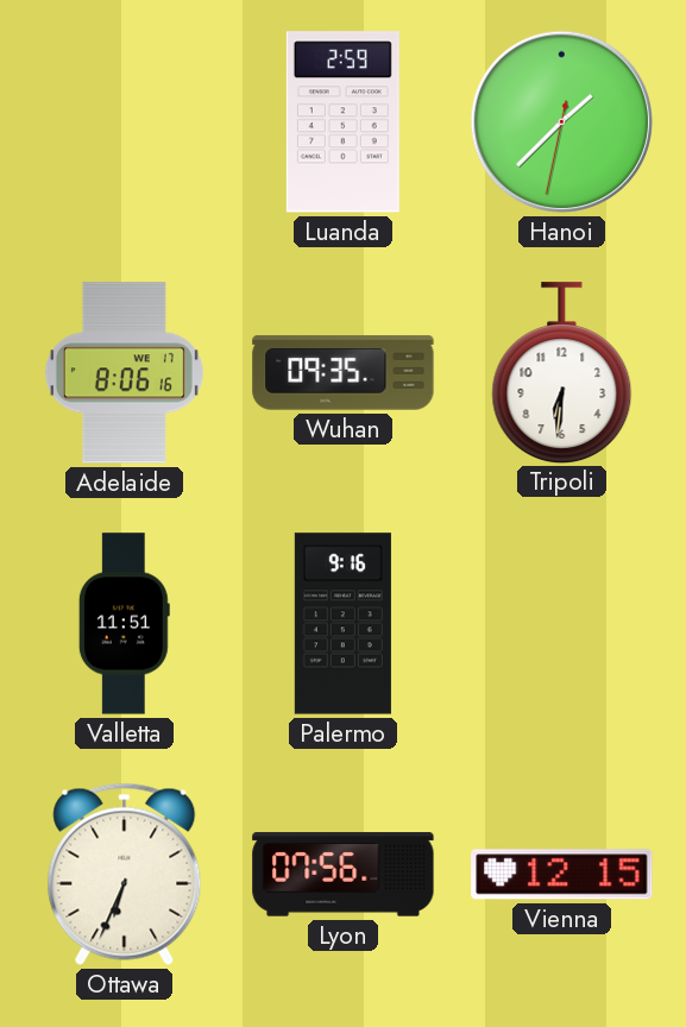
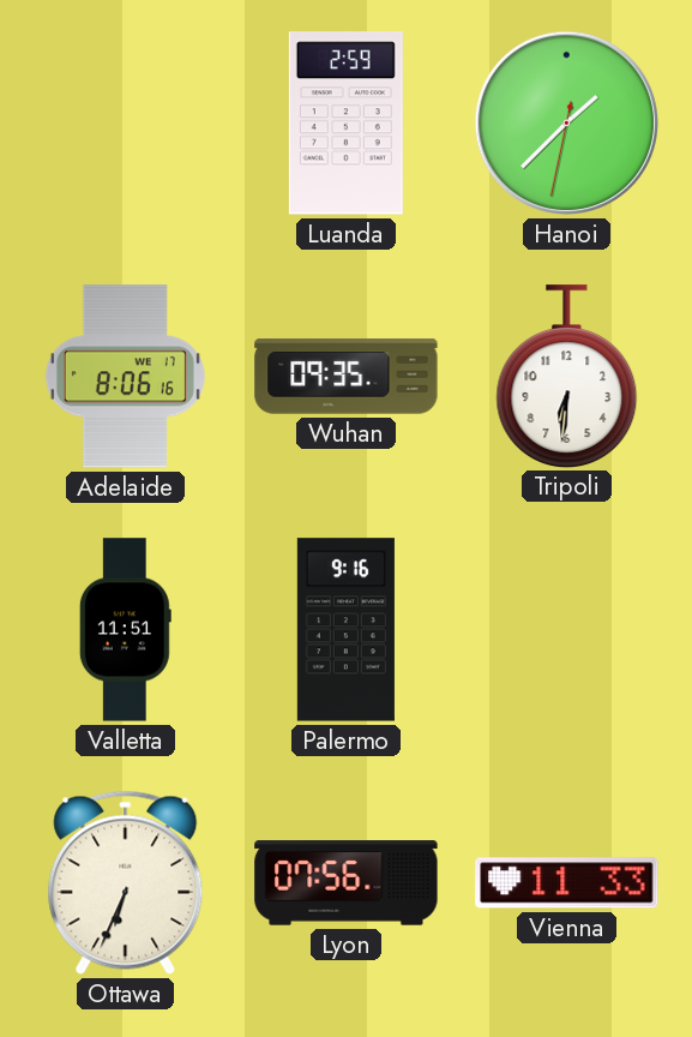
Vienna: 12:15 -> 11:33 (567, 883)
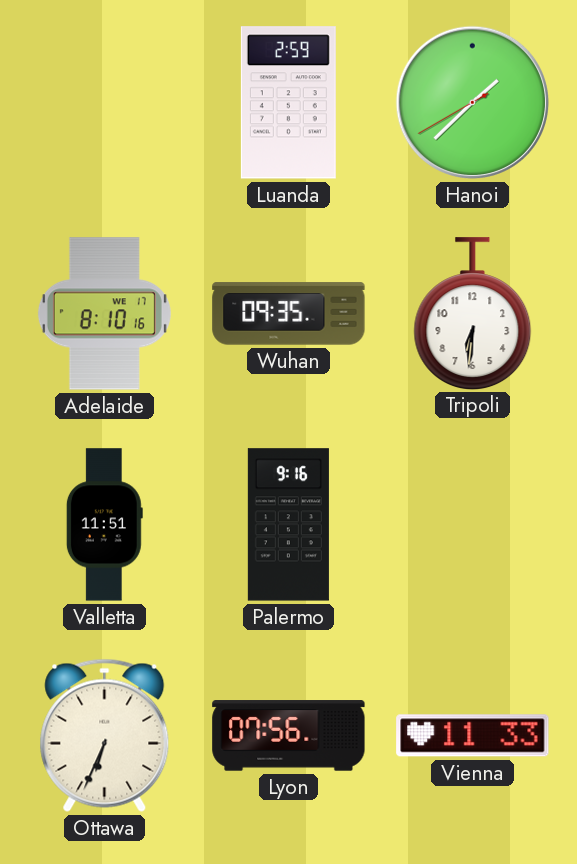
Hanoi: 1:37:32 -> 1:37:40 (472, 102)
Adelaide: 8:06 -> 8:10 (104, 314)
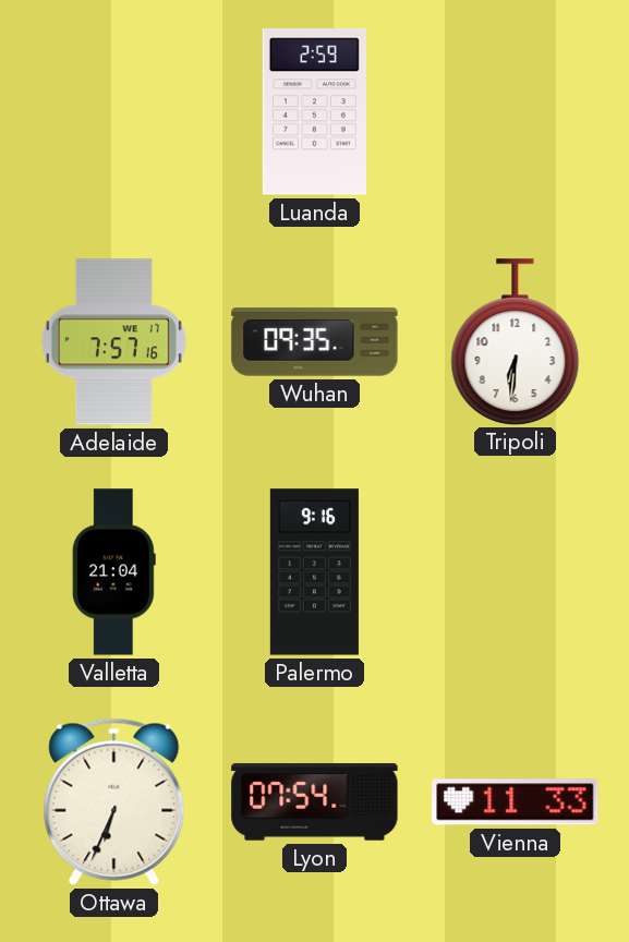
Hanoi: 1:37 -> none (472, 102)
Adelaide: 8:10 -> 7:57 (113, 342)
Valletta: 11:51 -> 21:04 (113, 572)
Lyon: 07:56 -> 07:54 (315, 802)
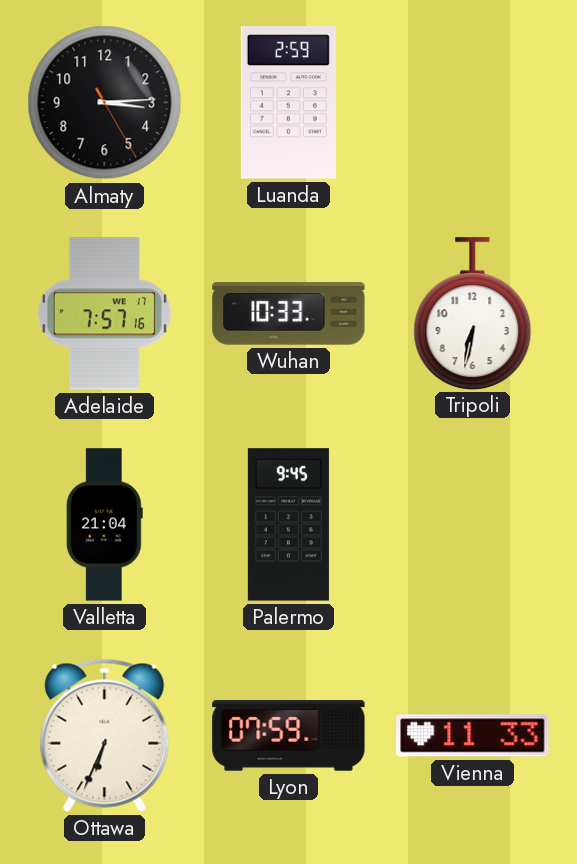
Almaty: none -> 3:14 (105, 103)
Wuhan: 09:35 -> 10:33 (289, 314)
Tripoli: 6:31 -> 6:32 (473, 313)
Palermo: 9:16 -> 9:45 (288, 525)
Lyon: 07:54 -> 07:59 (289, 736)
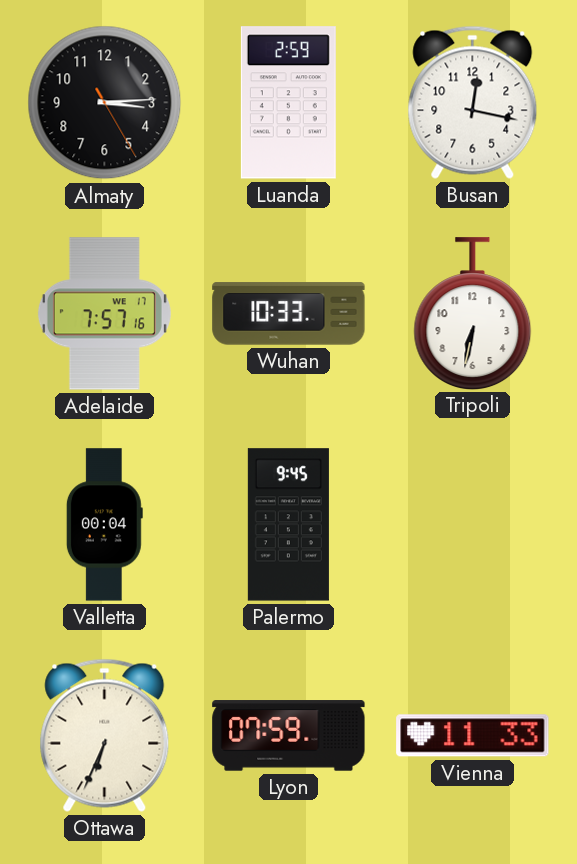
Busan: none -> 12:17 (473, 102)
Valletta: 21:04 -> 00:04 (104, 525)
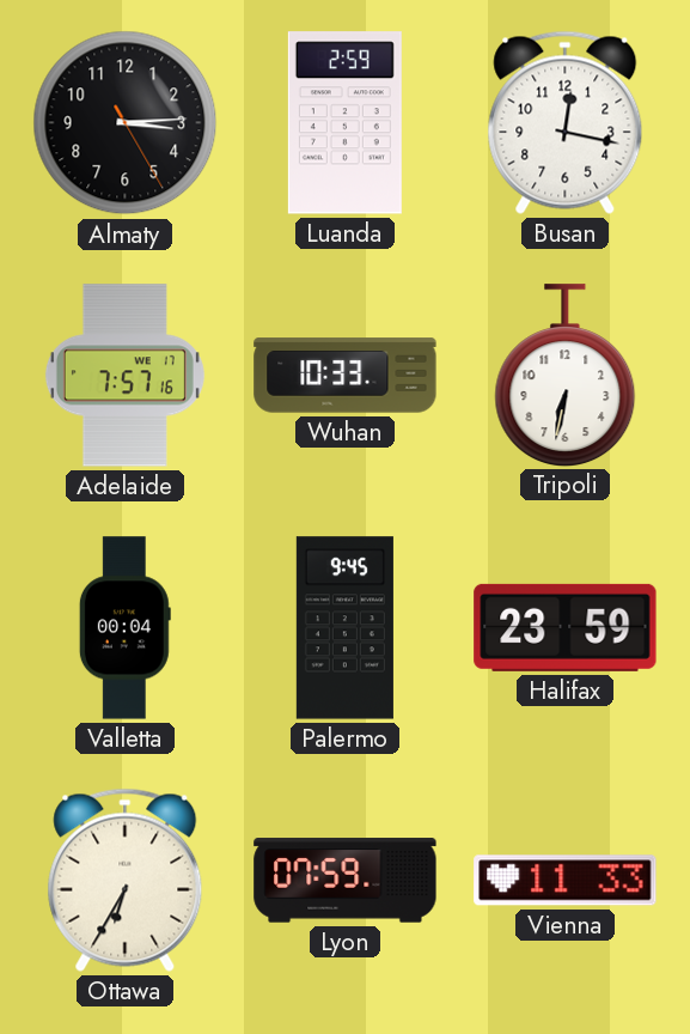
Halifax: none -> 23:59 (566, 627)
Ottawa: 6:34 -> 6:35 (126, 880)
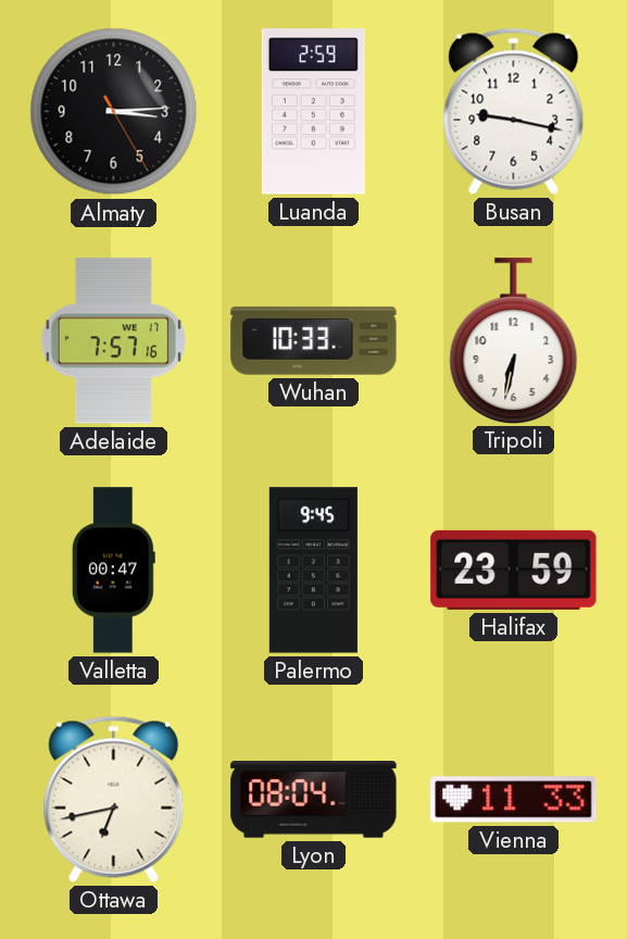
Busan: 12:17 -> 9:17 (514, 111)
Valletta: 00:04 -> 00:47 (113, 571)
Ottawa: 6:35 -> 6:43 (114, 799)
Lyon: 07:59 -> 08:04 (314, 800)
